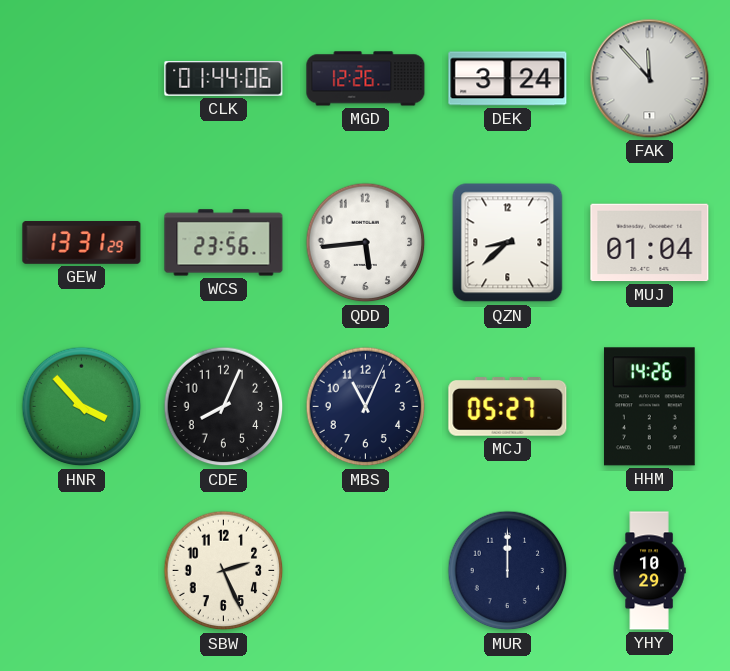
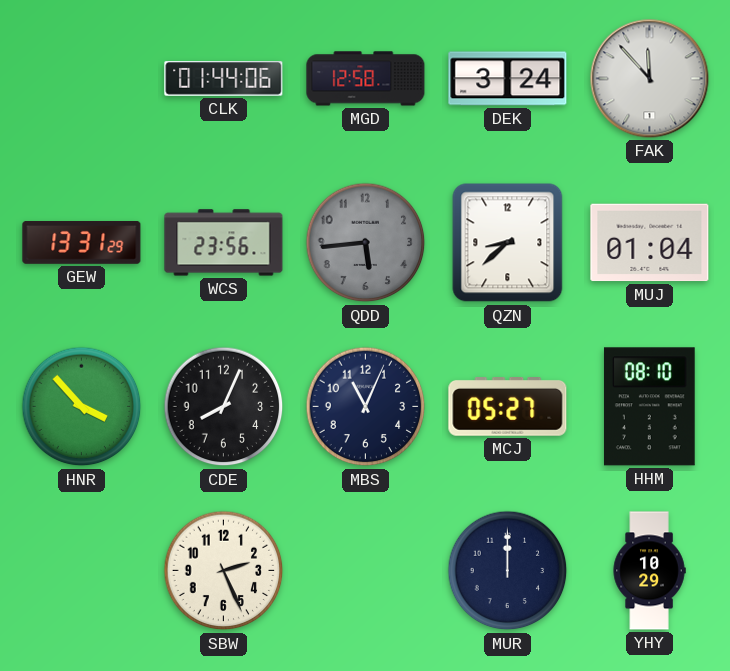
MGD: 12:26 -> 12:58 (366, 79)
QDD dial: white -> grey (366, 243)
HHM: 14:26 -> 08:10 (649, 407)
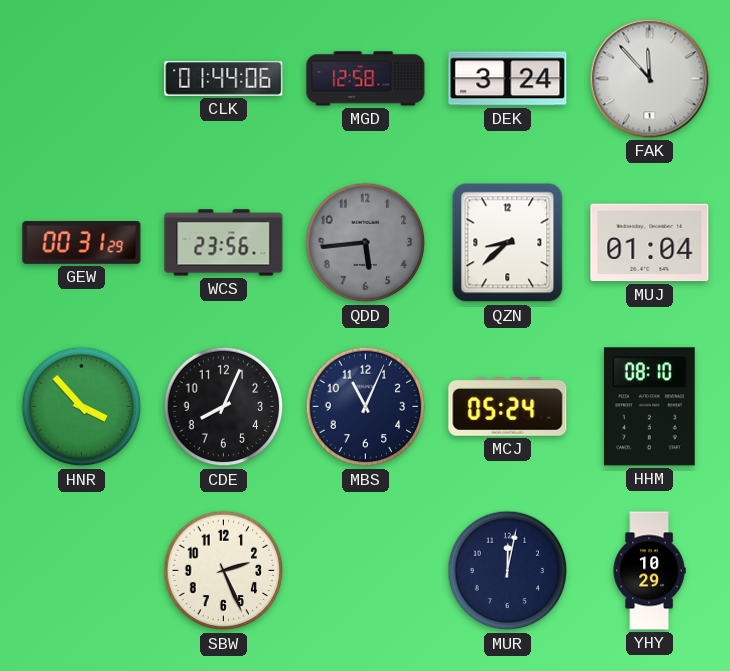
GEW: 13:31 -> 00:31 (82, 243)
MCJ: 05:27 -> 05:24 (508, 407)
MUR: 12:00 -> 12:02 (508, 571)
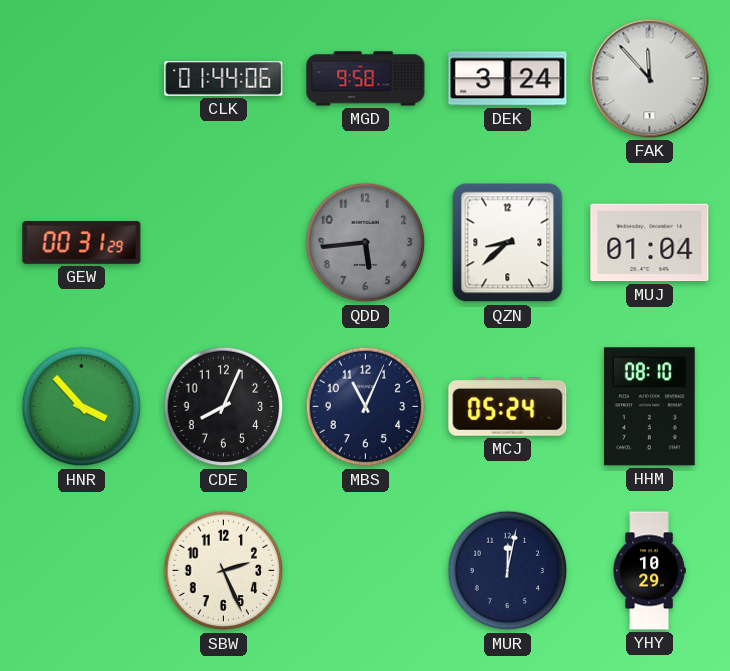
MGD: 12:58 -> 9:58 (366, 79)
WCS: 23:56 -> none (224, 243)
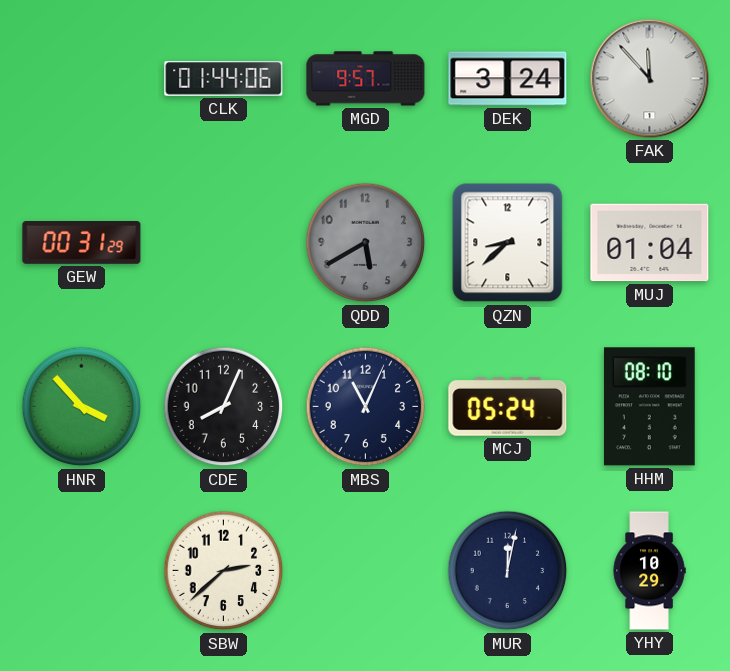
MGD: 9:58 -> 9:57 (366, 79)
QDD: 5:44 -> 5:40 (366, 243)
SBW: 2:26 -> 2:38 (224, 571)
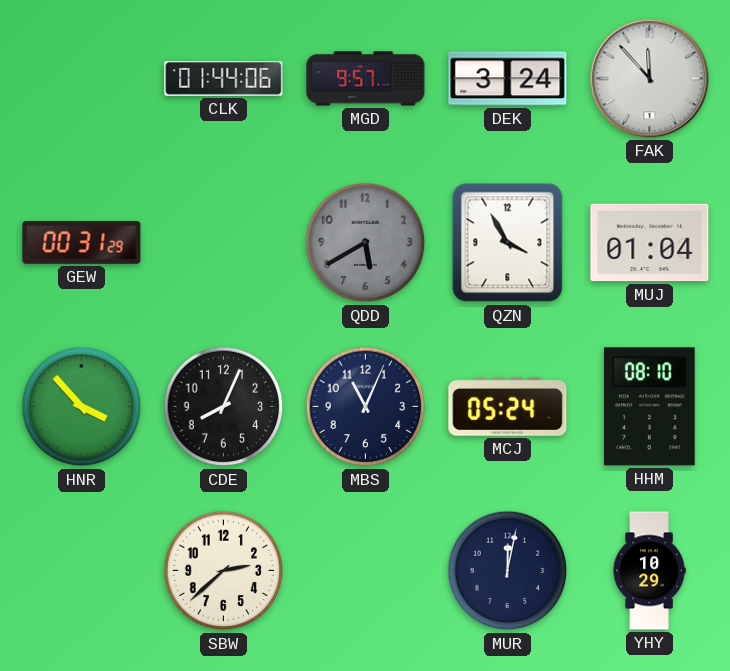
QZN: 8:38 -> 3:55 (508, 243)
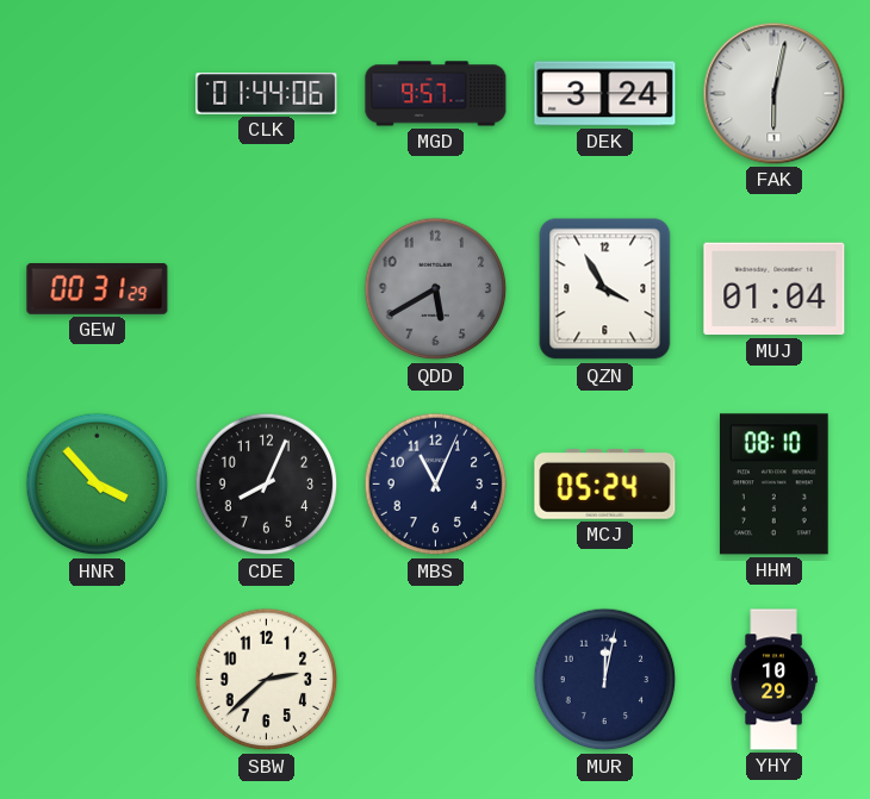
FAK: 11:53 -> 6:02 (775, 94)
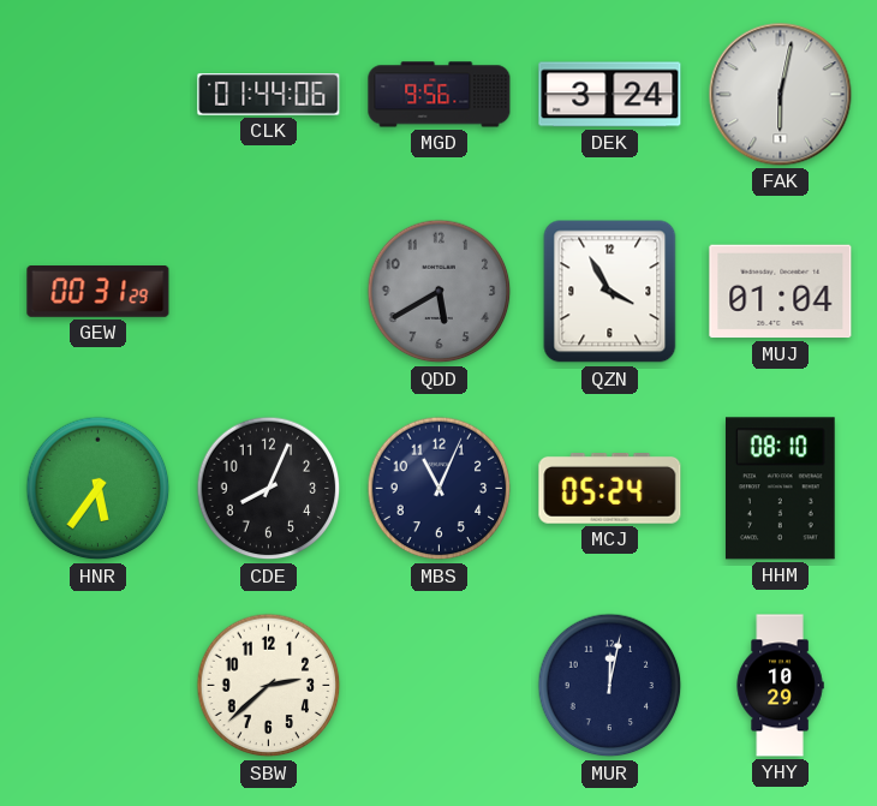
MGD: 9:57 -> 9:56 (440, 95)
HNR: 3:53 -> 5:36 (99, 489)
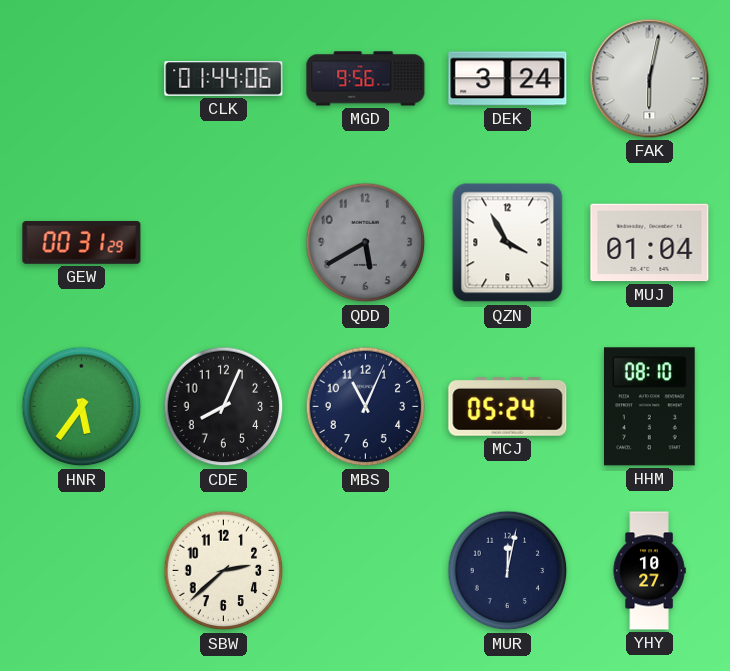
YHY: 10:29 -> 10:27 (649, 571)
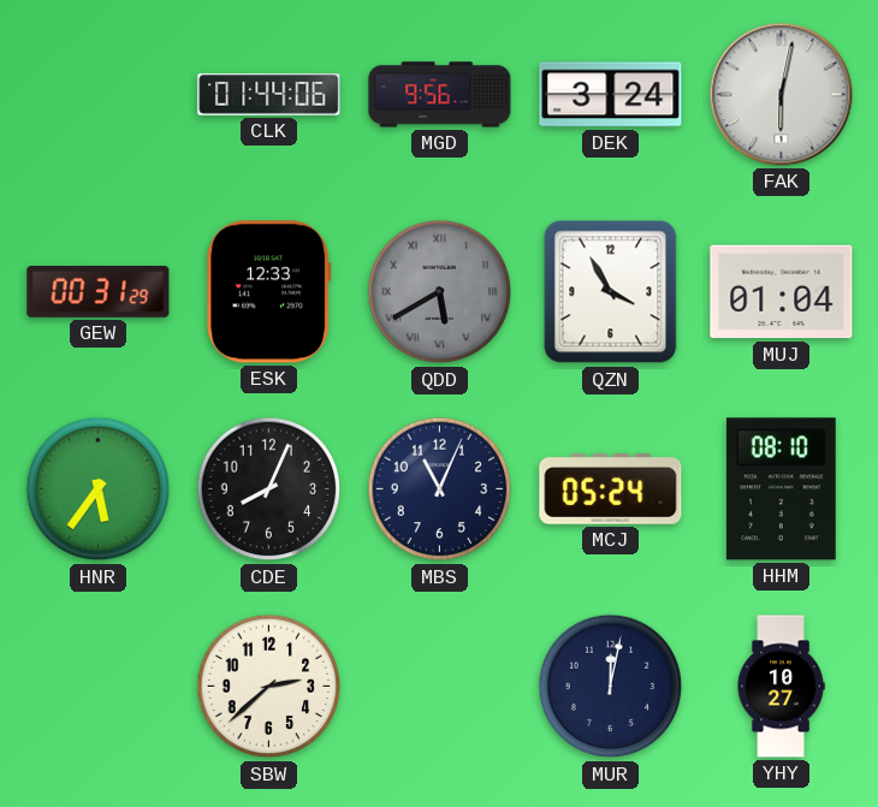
ESK: none -> 12:33 (269, 292)
QDD numerals: Arabic -> Roman (440, 292)
